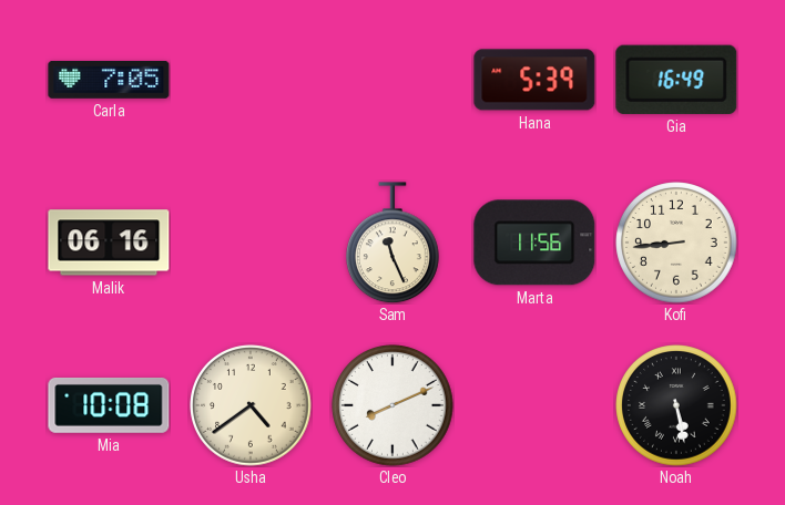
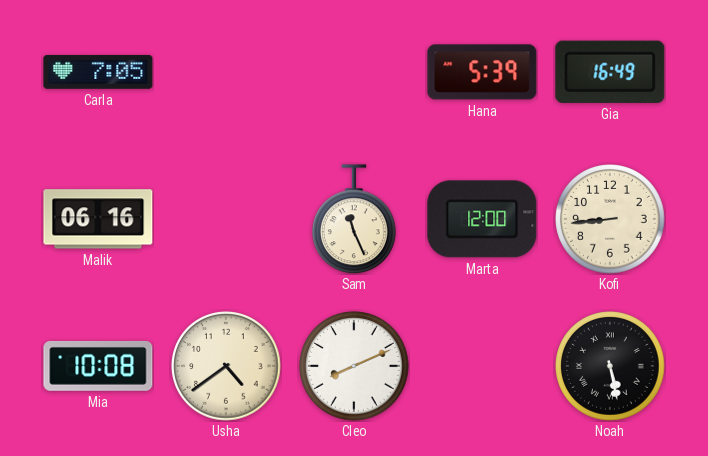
Marta: 11:56 -> 12:00 (482, 219)
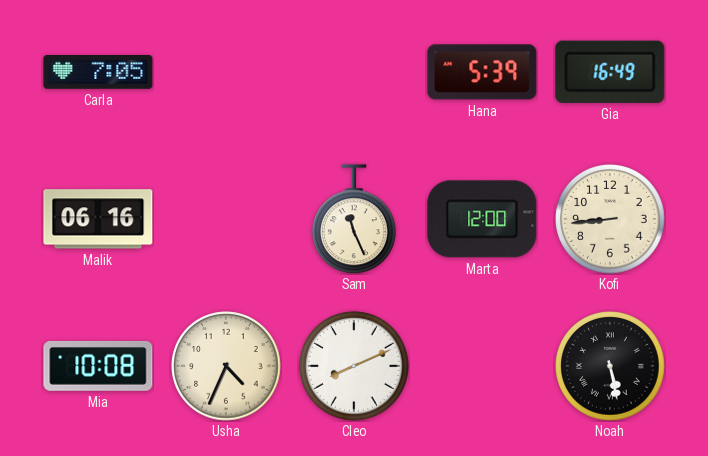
Usha: 4:39 -> 4:34 (226, 366)
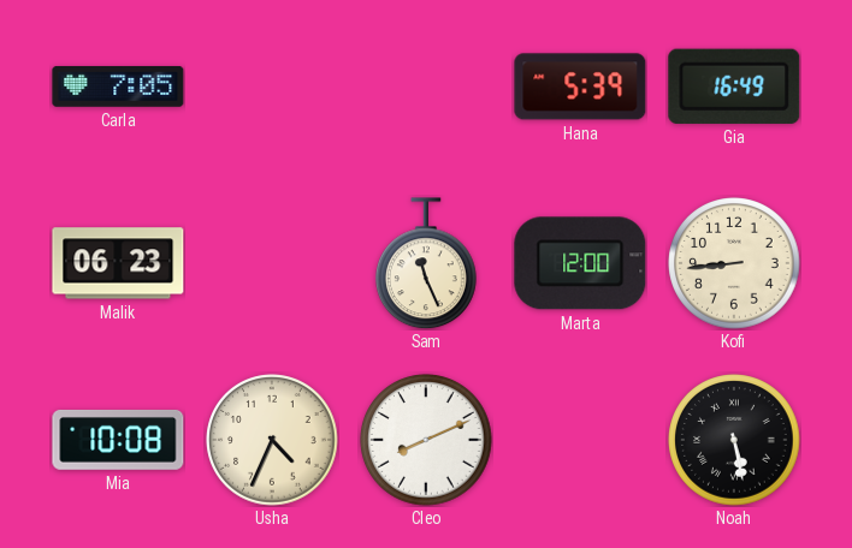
Malik: 06:16 -> 06:23 (118, 263)
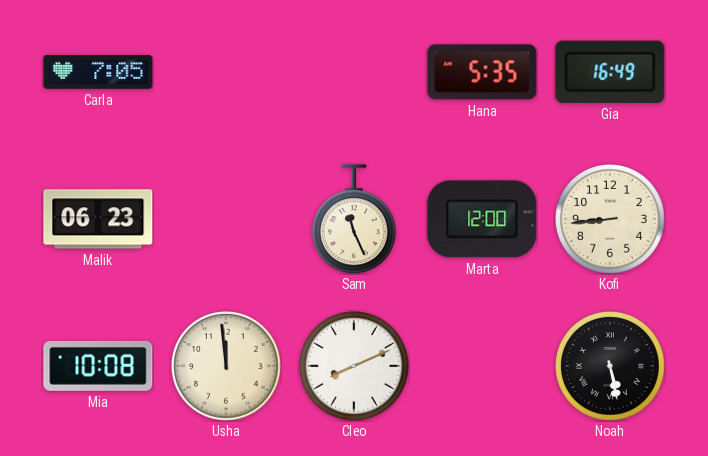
Hana: 5:39 -> 5:35 (482, 72)
Usha: 4:34 -> 11:59 (226, 366)
